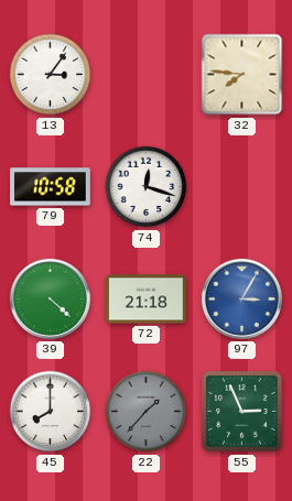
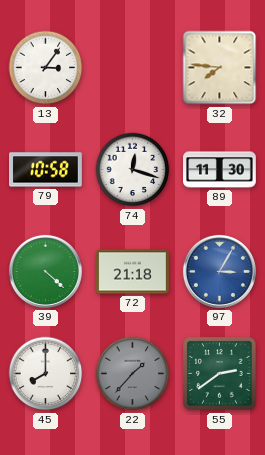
89: none -> 11:30 (220, 170)
55: 2:56 -> 2:39 (220, 374)
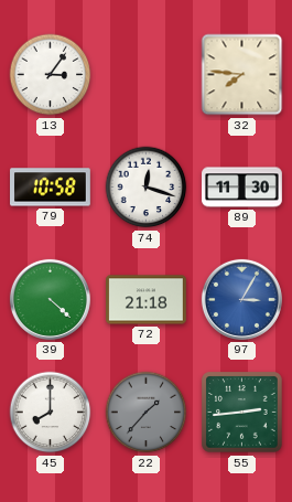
55: 2:39 -> 2:44 (242, 413)
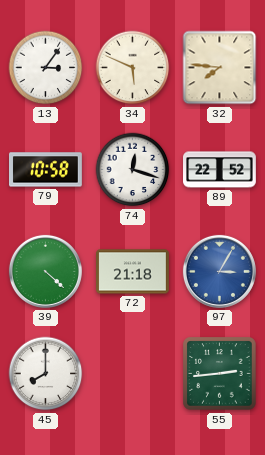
34: none -> 5:49 (133, 68)
89: 11:30 -> 22:52 (220, 170)
22: 1:37 -> none (147, 413)
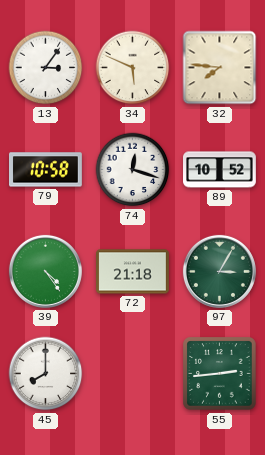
89: 22:52 -> 10:52 (220, 170)
39: 4:22 -> 4:24 (45, 271)
97 dial: blue -> green (219, 271)
